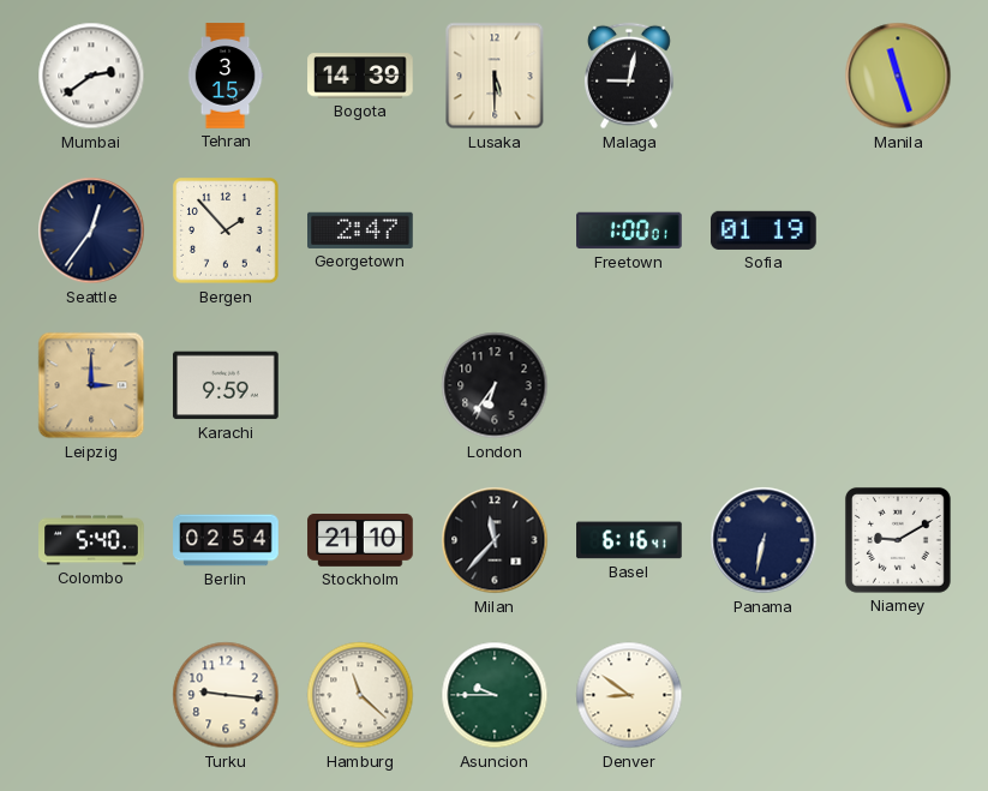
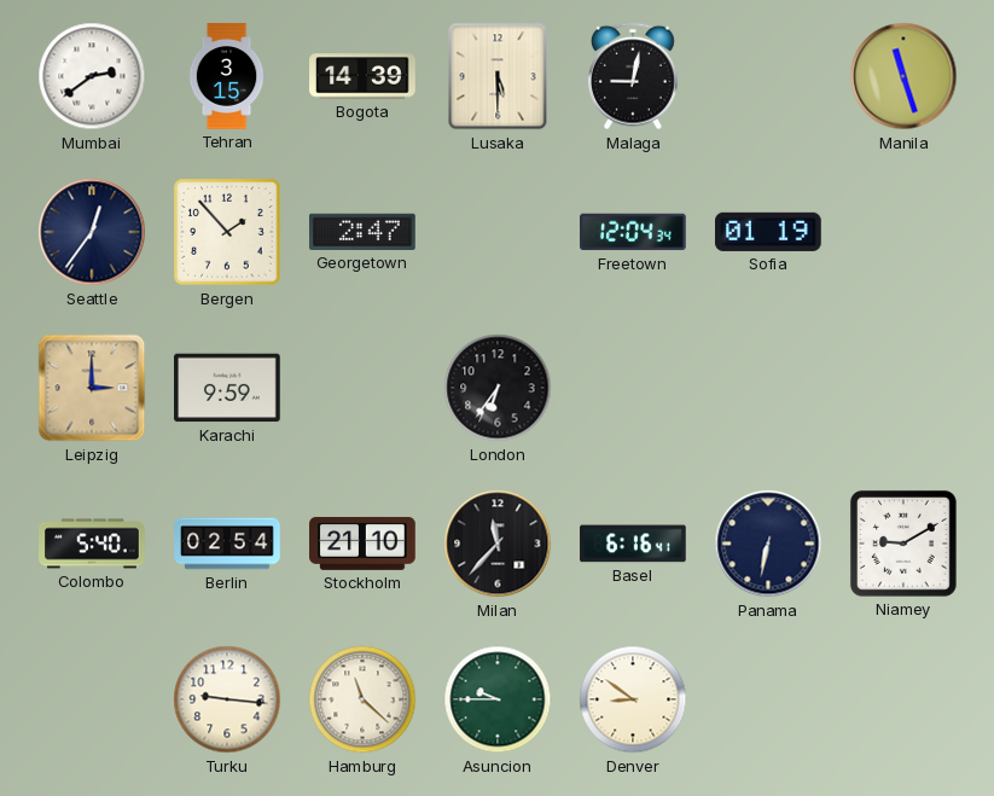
Freetown: 1:00 -> 12:04 (633, 232)
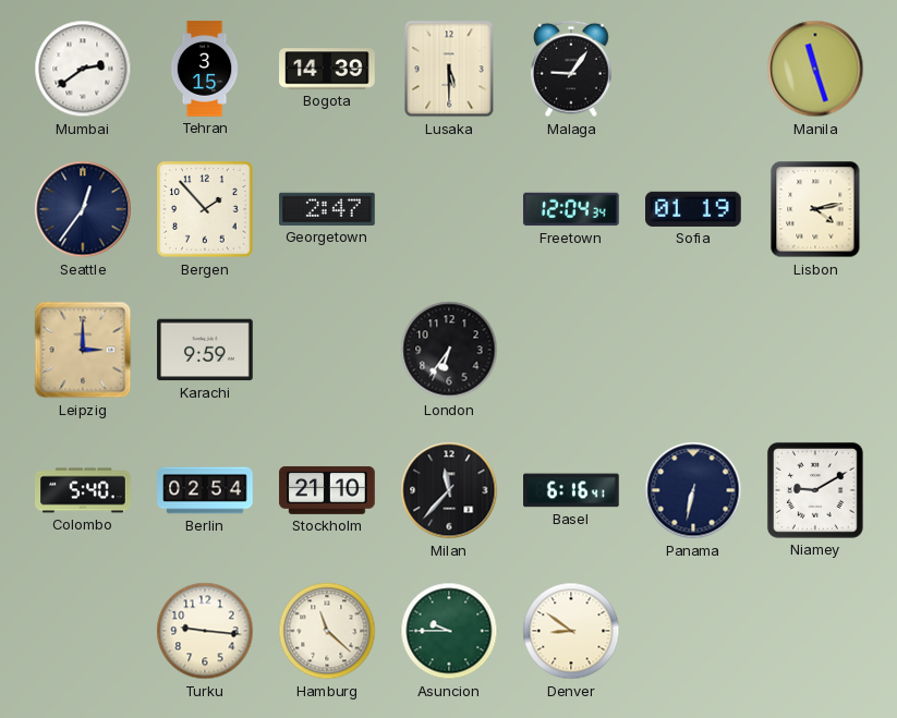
Malaga: 9:02 -> 9:06 (571, 69)
Lisbon: none -> 4:13 (815, 209)
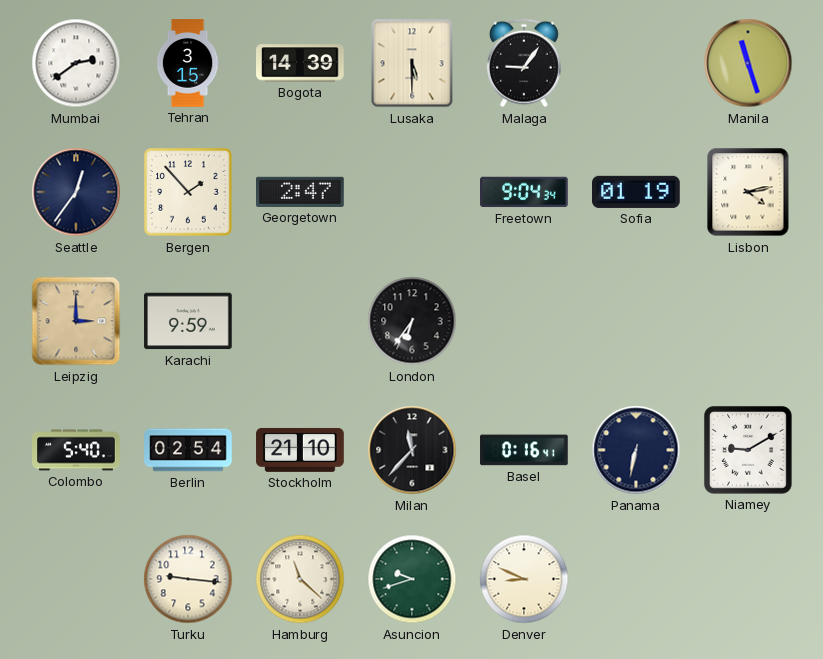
Freetown: 12:04 -> 9:04 (524, 192)
Basel: 6:16 -> 0:16 (524, 450)
Asuncion: 9:45 -> 9:42 (412, 579)
Denver: 8:51 -> 8:49 (524, 579)
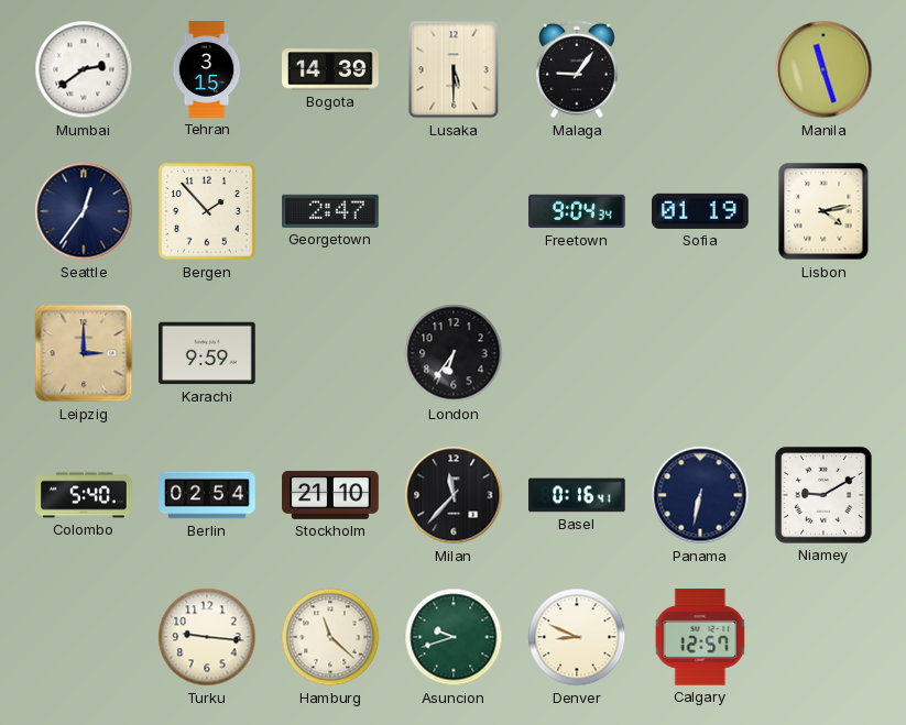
Calgary: none -> 12:57 (700, 638)
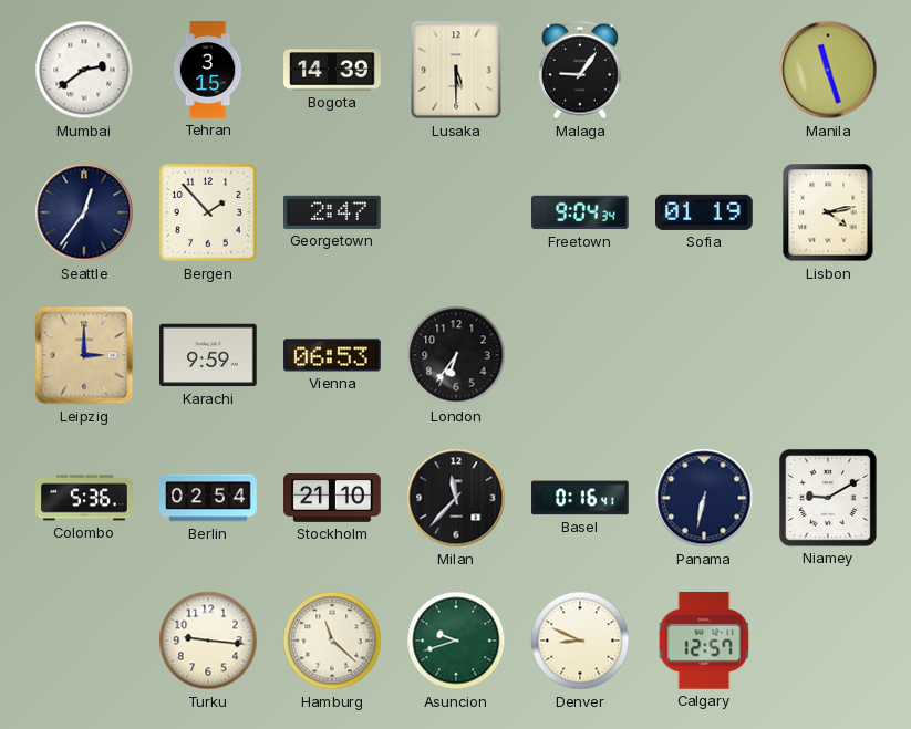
Vienna: none -> 06:53 (332, 355)
Colombo: 5:40 -> 5:36 (84, 498)
